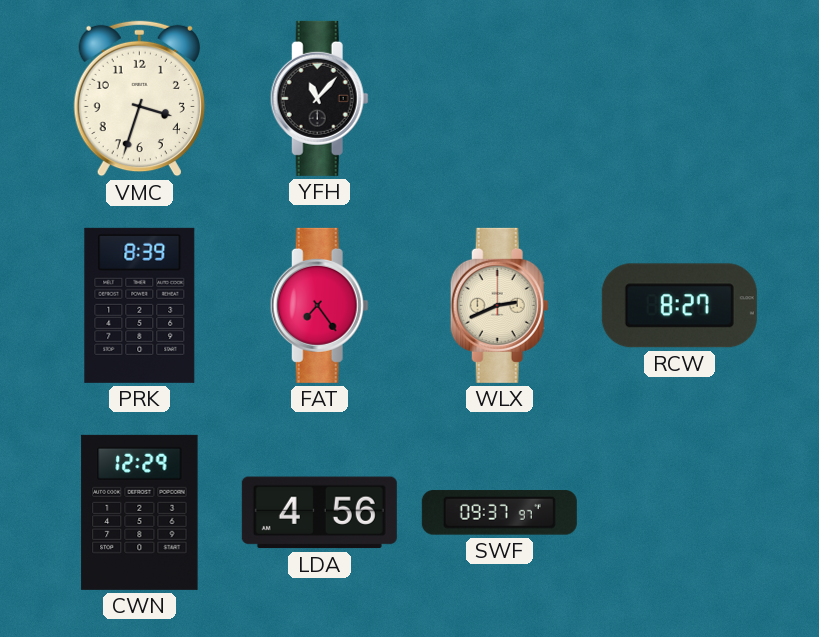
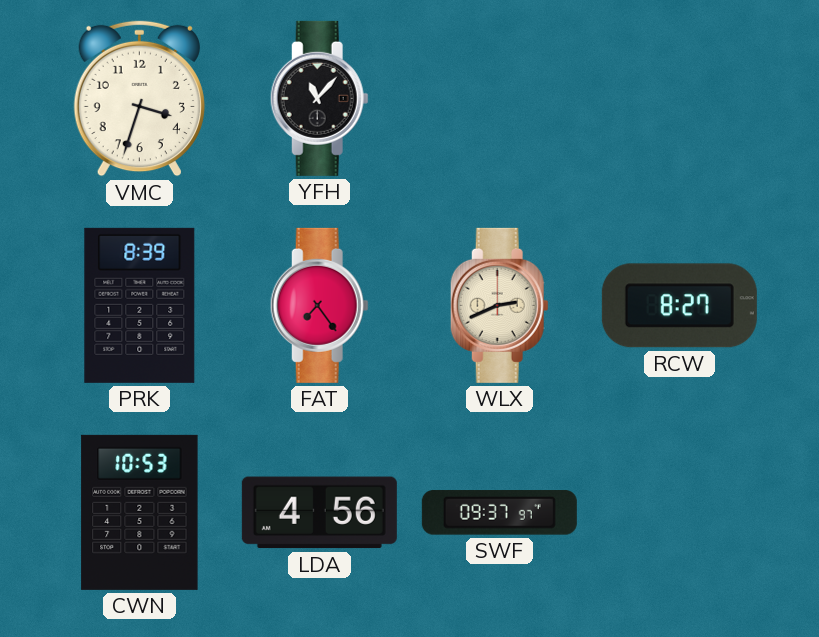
CWN: 12:29 -> 10:53 (140, 512)
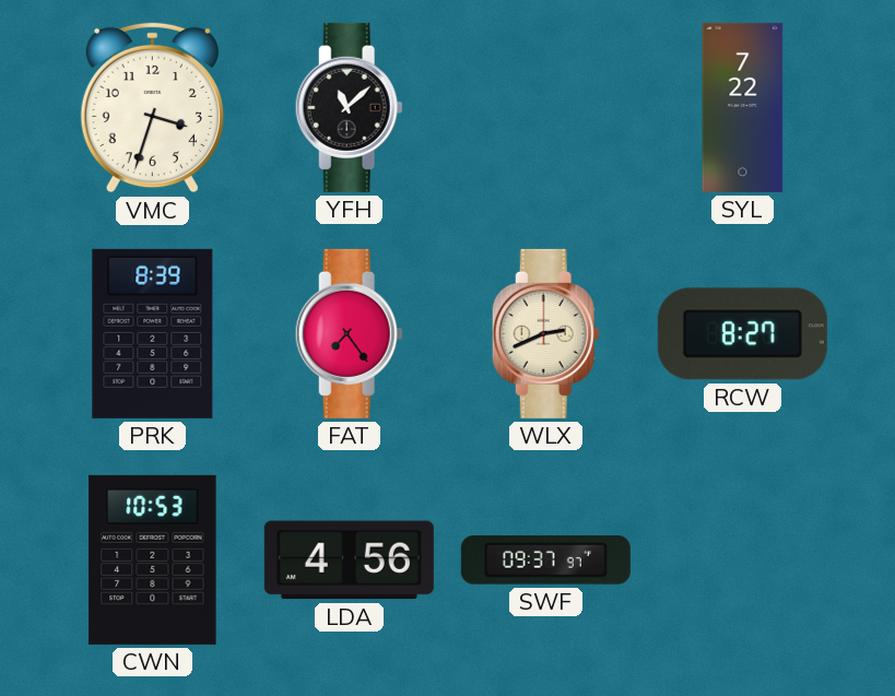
YFH: 11:07 -> 11:08 (349, 107)
SYL: none -> 7:22 (743, 107)
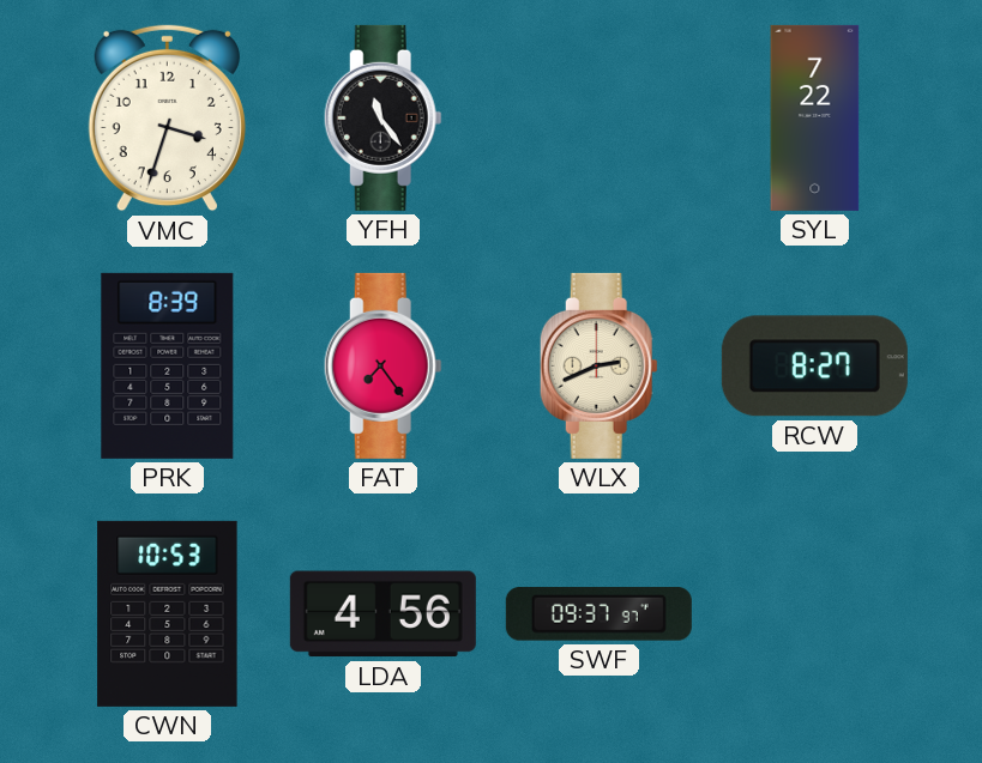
YFH: 11:08 -> 11:24 (382, 117)
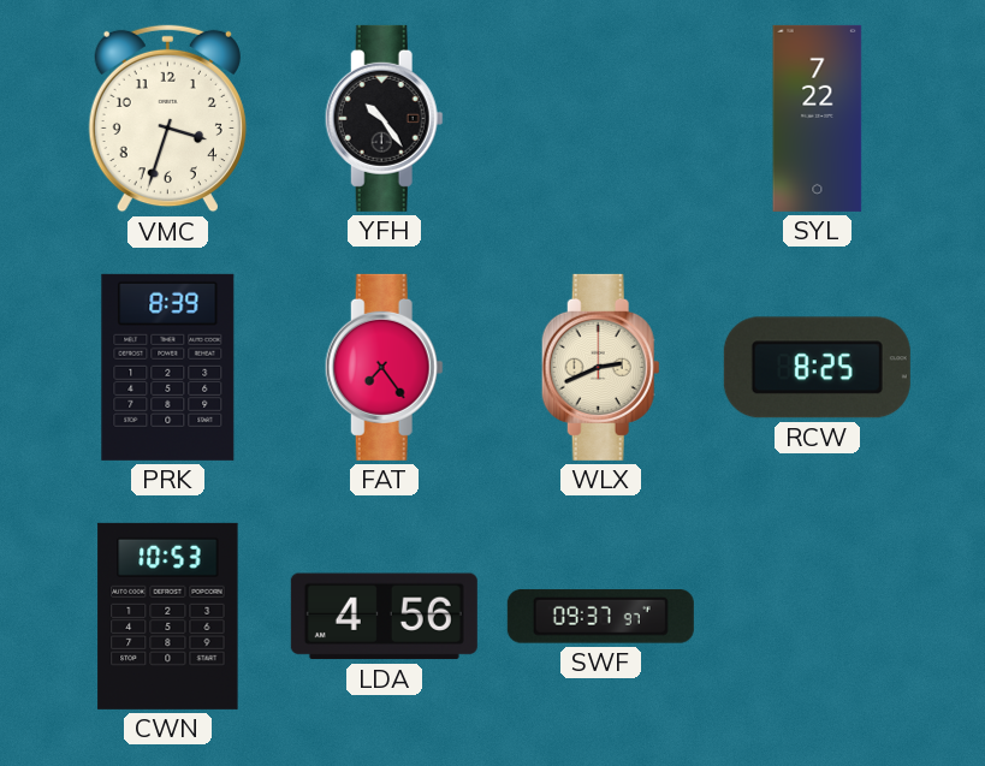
YFH: 11:24 -> 10:24 (384, 118)
RCW: 8:27 -> 8:25 (817, 368)
